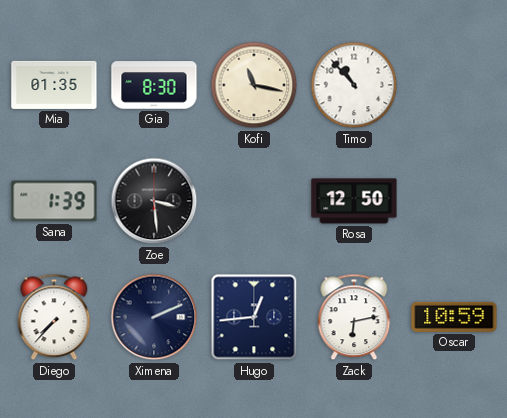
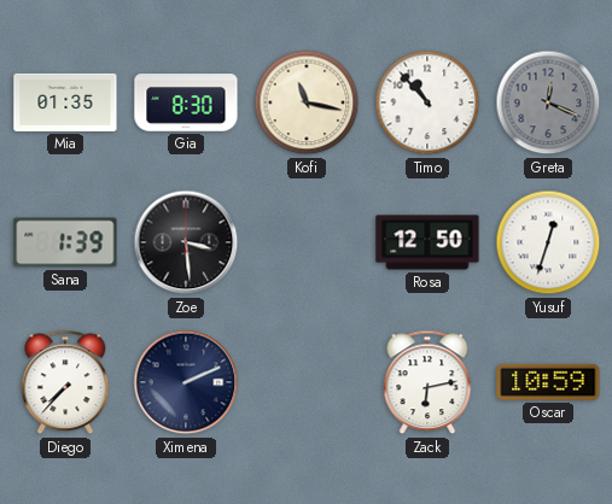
Greta: none -> 12:19 (548, 102)
Yusuf: none -> 12:33 (548, 242)
Hugo: 12:44 -> none (254, 317)
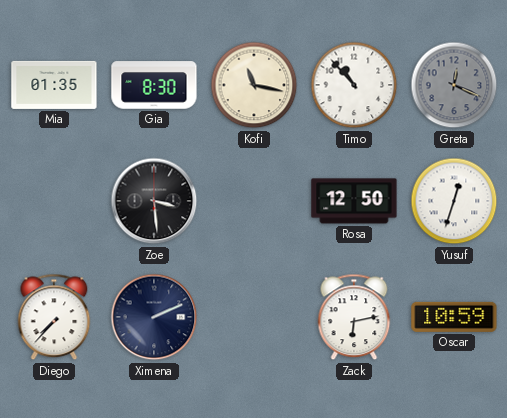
Sana: 1:39 -> none (65, 242)
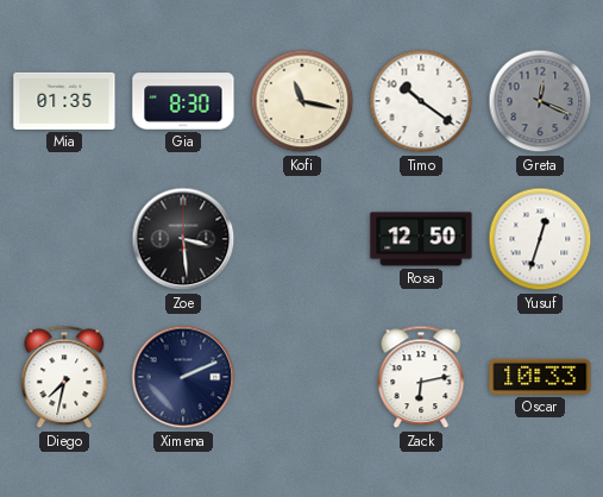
Timo: 10:53 -> 10:21 (421, 101)
Diego: 7:37 -> 7:32 (64, 377)
Oscar: 10:59 -> 10:33 (540, 377)
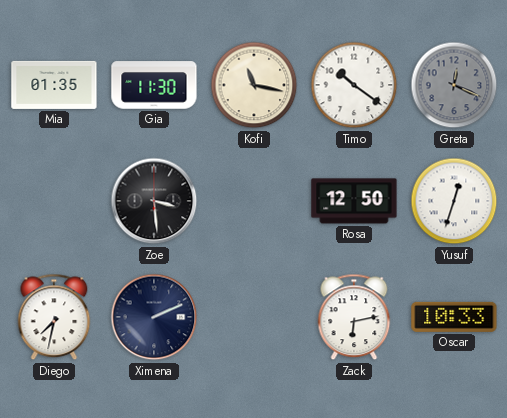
Gia: 8:30 -> 11:30 (154, 85)
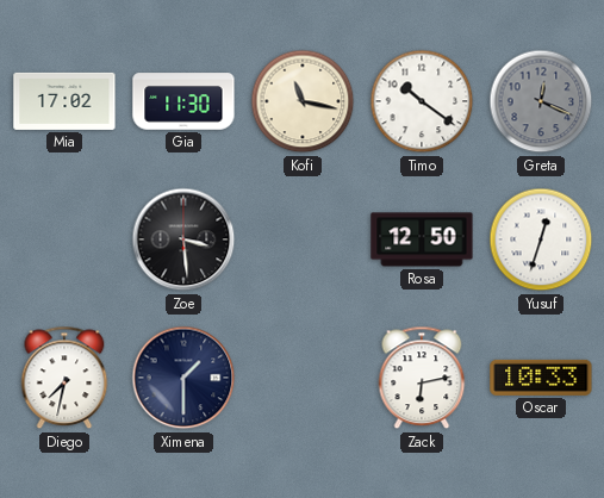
Mia: 01:35 -> 17:02 (64, 101)
Ximena: 2:11 -> 1:30 (183, 378)
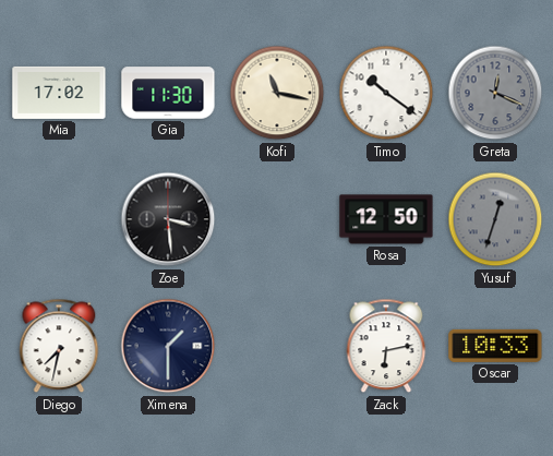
Yusuf dial: white -> grey (495, 219)
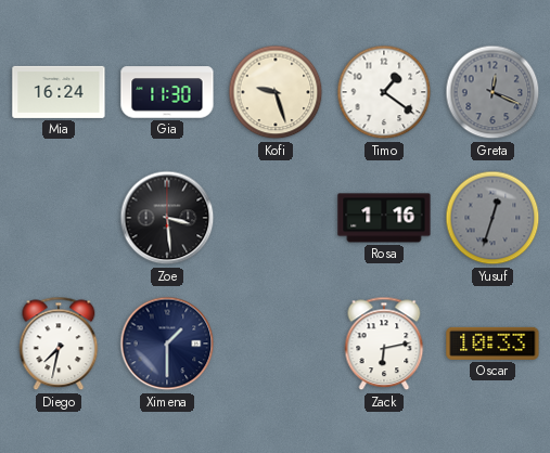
Mia: 17:02 -> 16:24 (59, 92)
Kofi: 11:17 -> 9:27 (276, 92)
Timo: 10:21 -> 1:21 (384, 92)
Rosa: 12:50 -> 1:16 (384, 218)
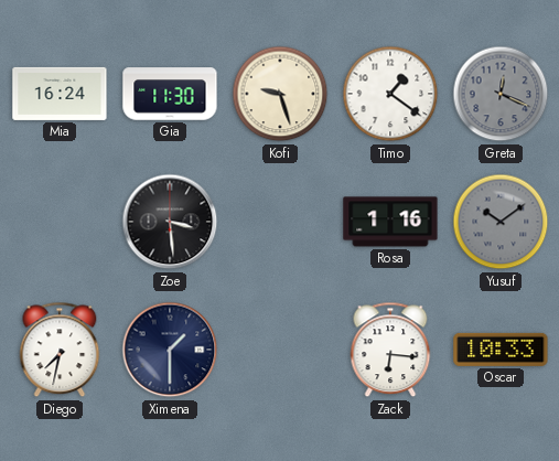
Yusuf: 12:33 -> 10:09 (501, 222)
Zack: 6:13 -> 6:16 (390, 350)
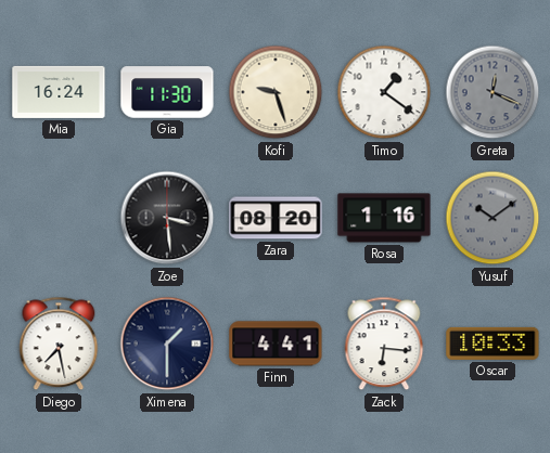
Zara: none -> 08:20 (276, 218)
Diego: 7:32 -> 7:28 (59, 344)
Finn: none -> 4:41 (276, 344)
